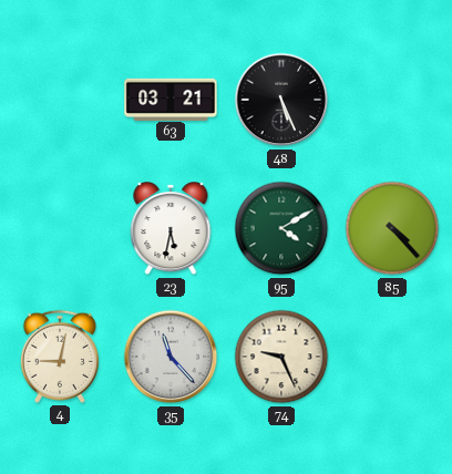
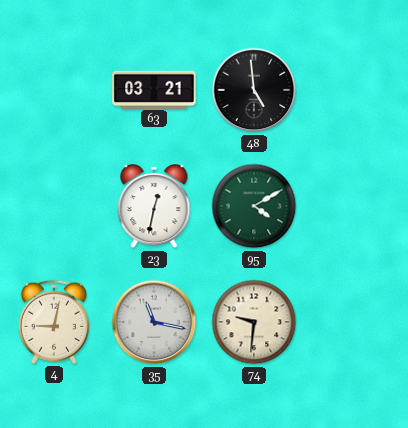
48: 5:26 -> 4:59 (254, 90)
23: 5:32 -> 12:32 (154, 207)
85: 4:23 -> none (392, 228)
35: 11:23 -> 11:17 (154, 322)
74: 9:26 -> 9:31 (254, 322)
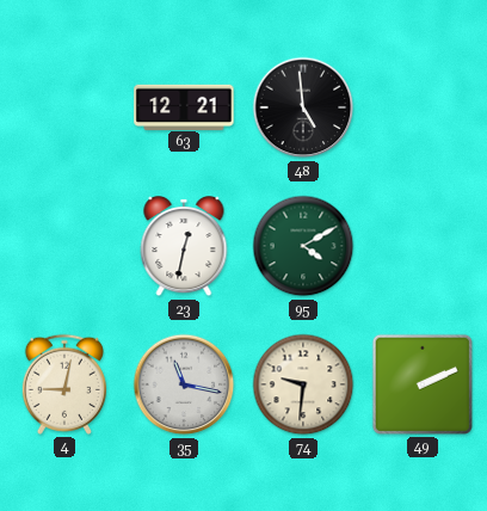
63: 03:21 -> 12:21 (184, 106)
49: none -> 2:11 (423, 384)
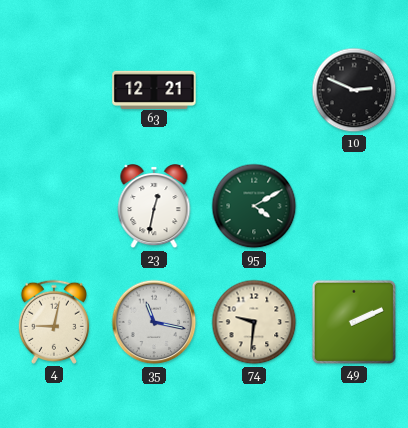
48: 4:59 -> none (303, 107)
10: none -> 2:49 (354, 90)
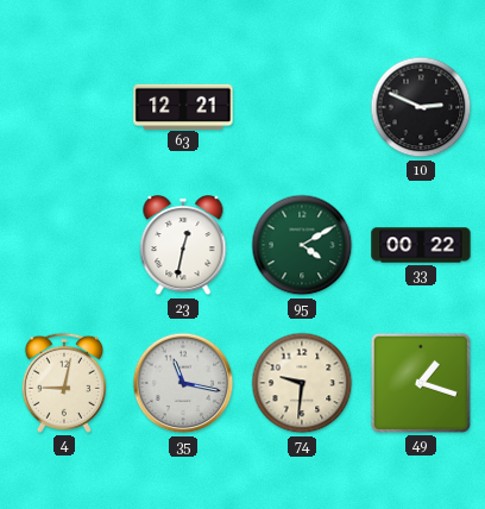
33: none -> 00:22 (421, 245)
49: 2:11 -> 1:18 (421, 383)
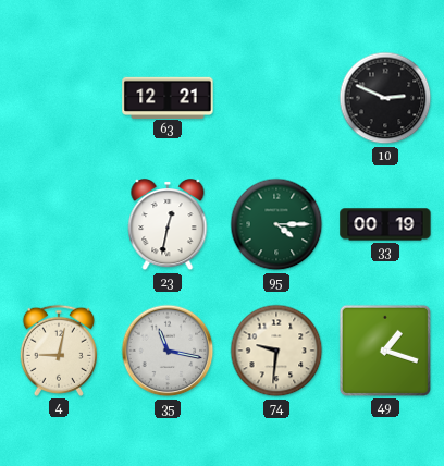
95: 4:10 -> 4:15 (276, 224)
33: 00:22 -> 00:19 (385, 224)
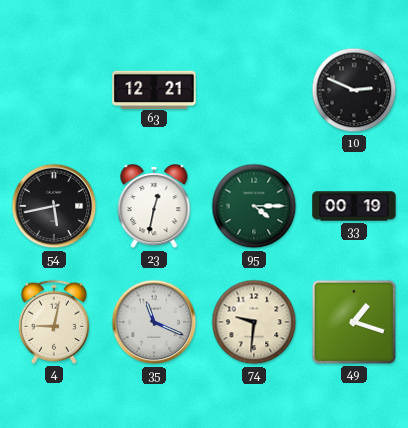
54: none -> 5:43 (54, 206)
35: 11:17 -> 11:19 (154, 322)
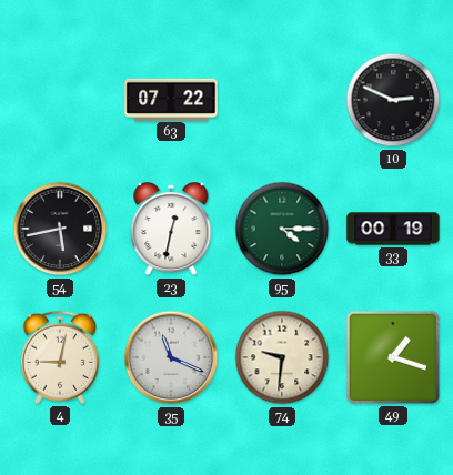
63: 12:21 -> 07:22 (171, 99)
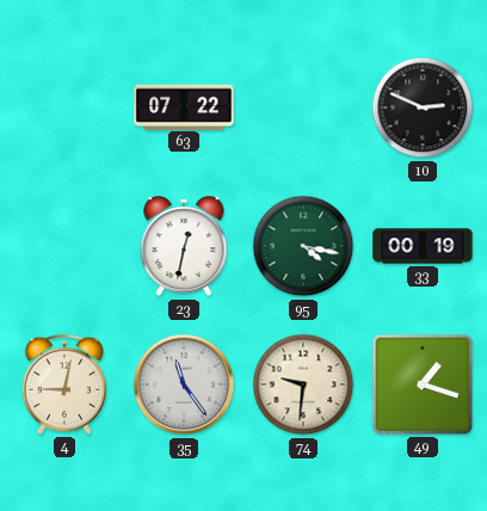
54: 5:43 -> none (60, 229)
95: 4:15 -> 4:17 (303, 246)
35: 11:19 -> 11:24 (184, 384)
